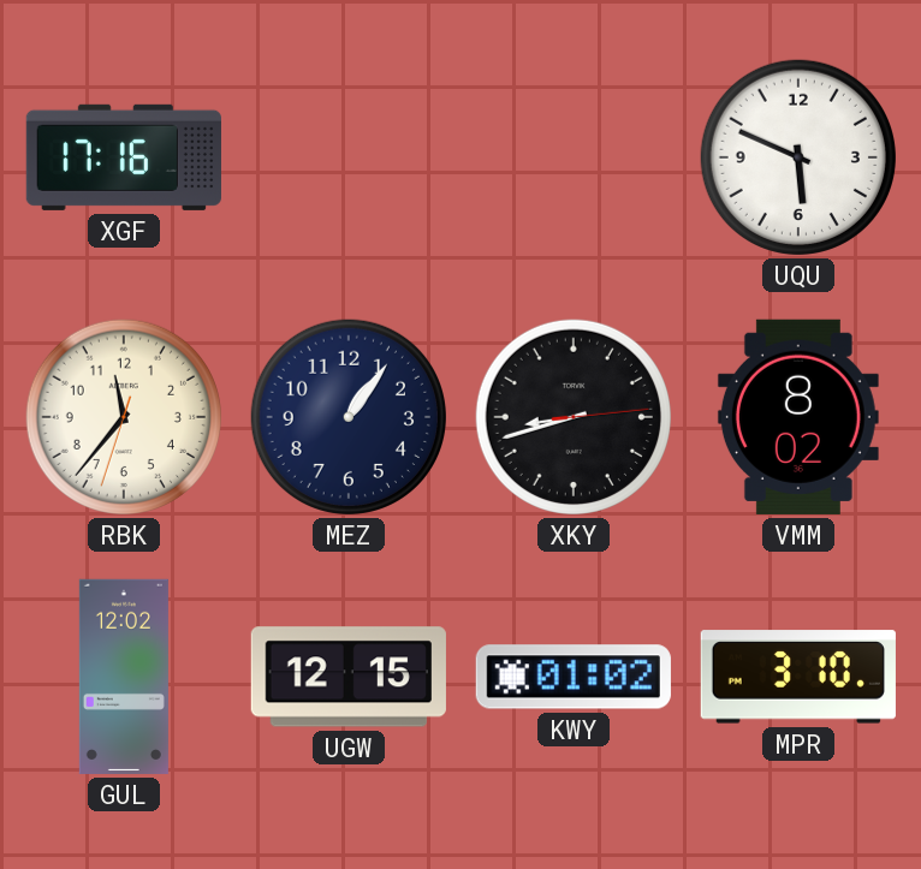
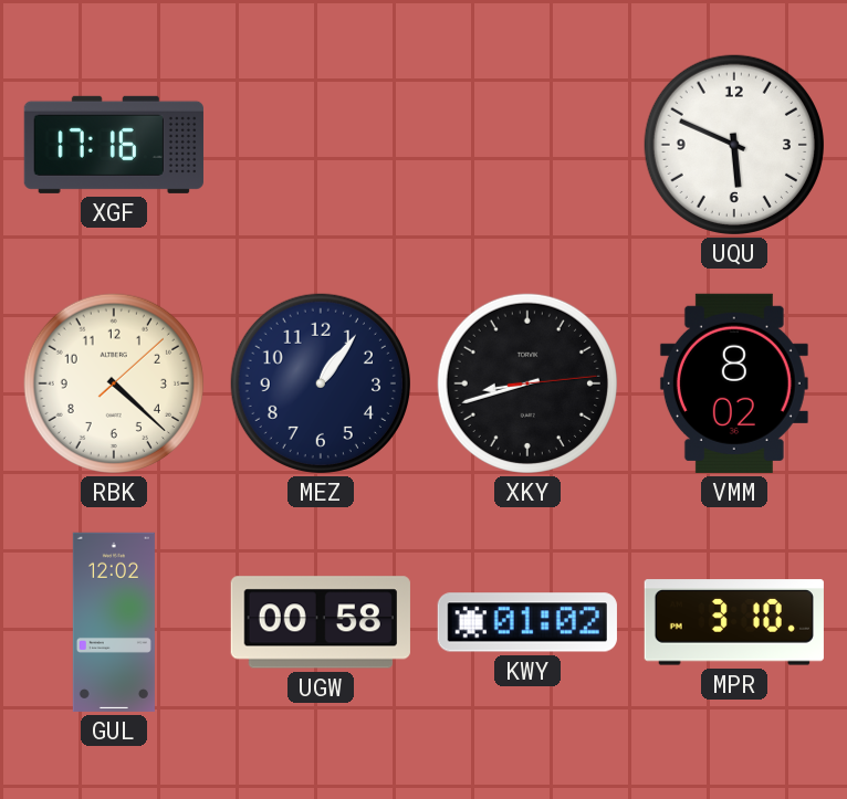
RBK: 11:36 -> 4:22 (114, 383)
UGW: 12:15 -> 00:58 (321, 622)
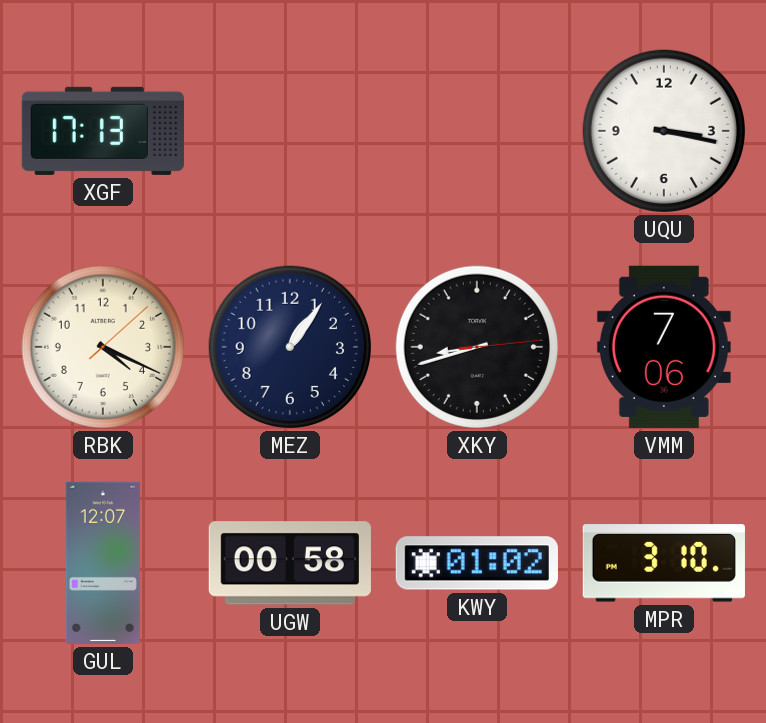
XGF: 17:16 -> 17:13 (103, 131)
UQU: 5:49 -> 3:17 (664, 131)
RBK: 4:22 -> 4:19 (103, 347)
VMM: 8:02 -> 7:06 (664, 347)
GUL: 12:02 -> 12:07 (103, 563)
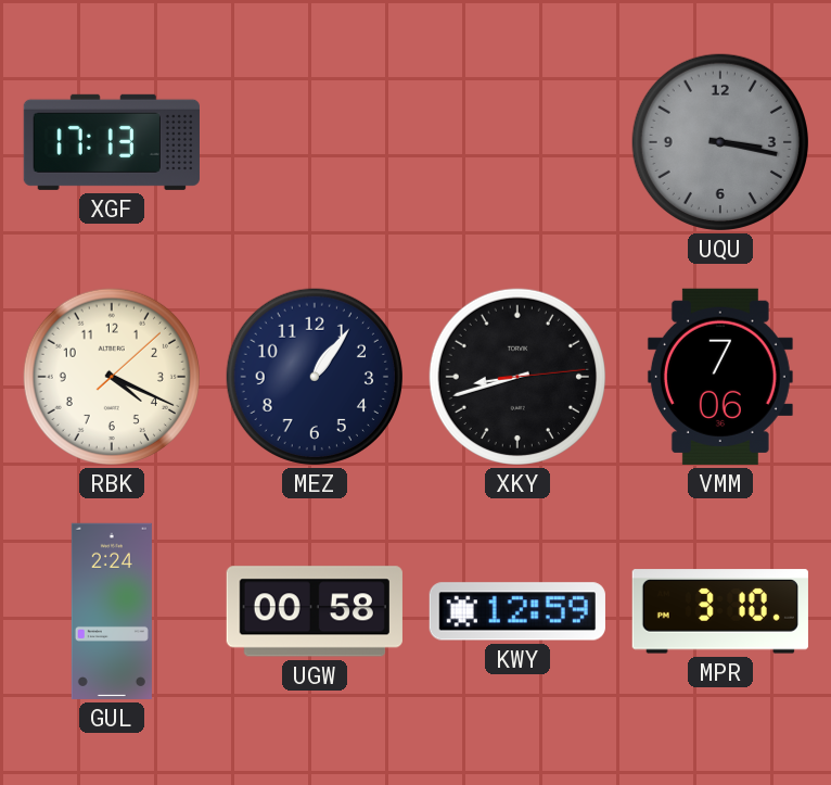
UQU dial: white -> grey (720, 142)
GUL: 12:07 -> 2:24 (112, 611)
KWY: 01:02 -> 12:59 (517, 611)
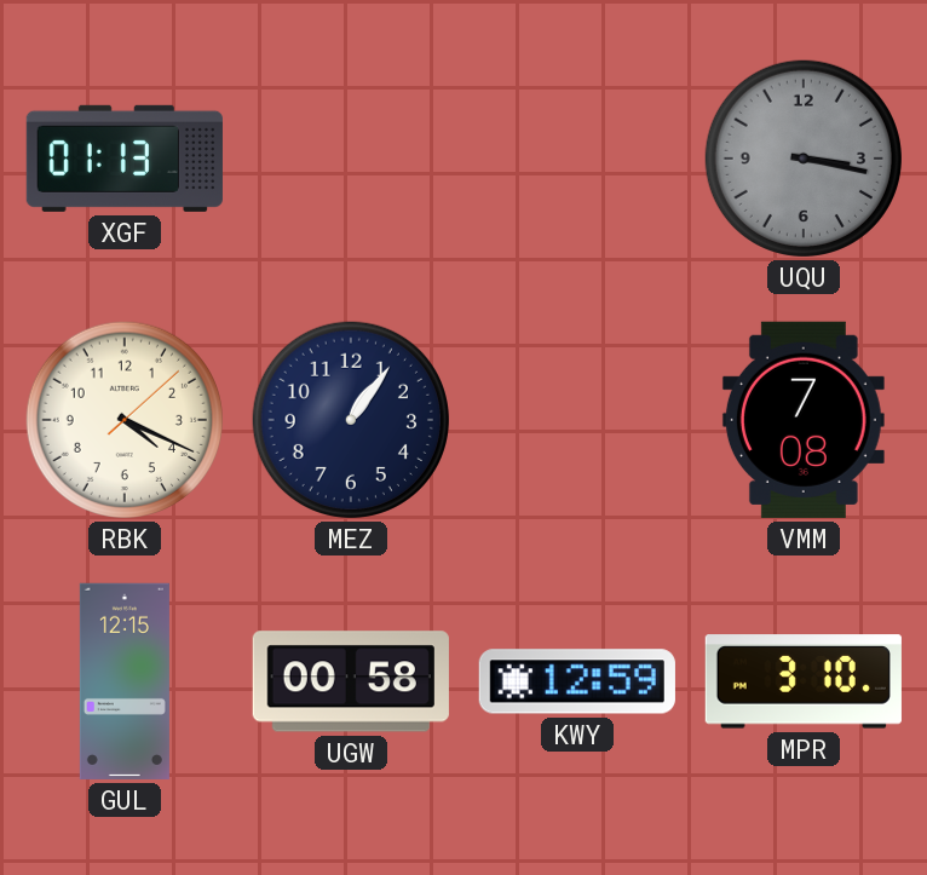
XGF: 17:13 -> 01:13 (125, 159)
XKY: 8:42 -> none (517, 377)
VMM: 7:06 -> 7:08 (804, 420)
GUL: 2:24 -> 12:15 (125, 681)
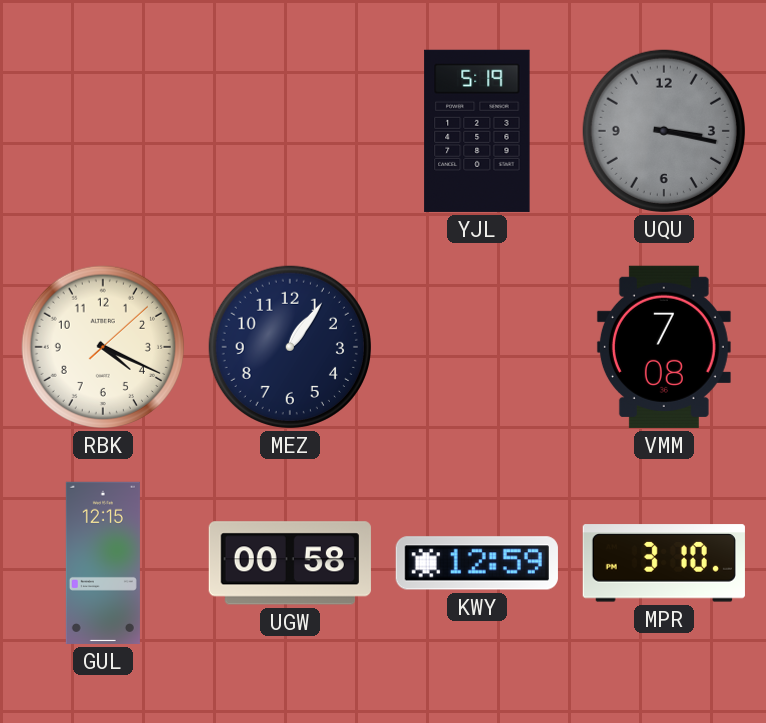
XGF: 01:13 -> none (125, 159)
YJL: none -> 5:19 (477, 131)
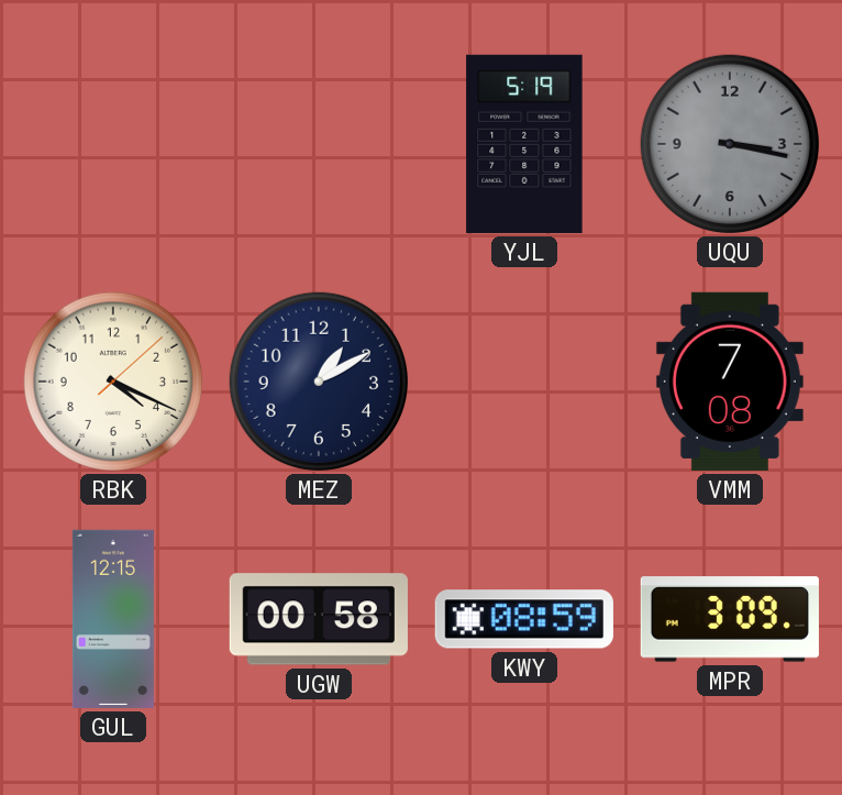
MEZ: 1:06 -> 1:10 (319, 382)
KWY: 12:59 -> 08:59 (524, 619)
MPR: 3:10 -> 3:09 (730, 619)
